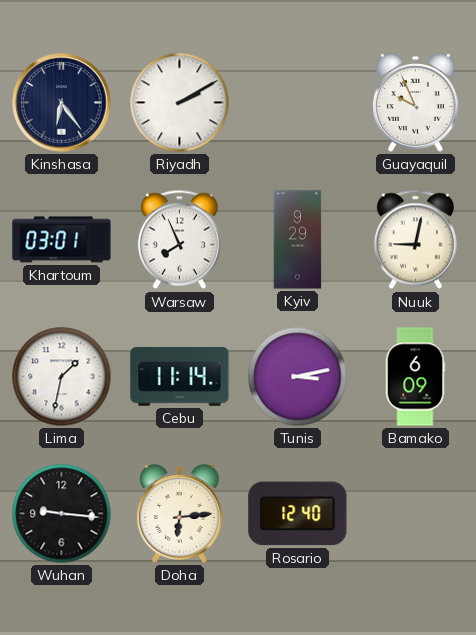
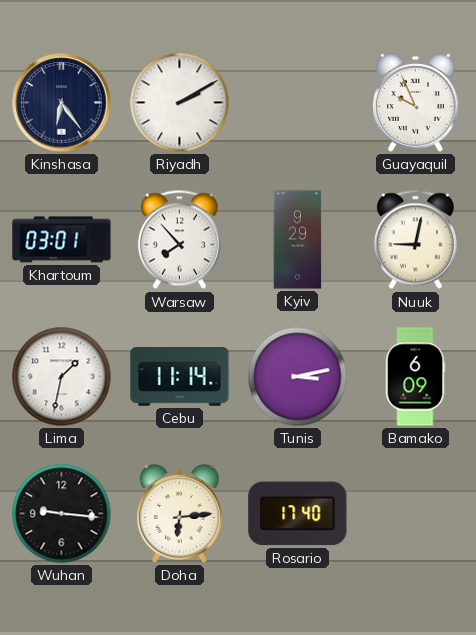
Warsaw: 7:56 -> 7:53 (179, 240)
Rosario: 12:40 -> 17:40 (298, 514)
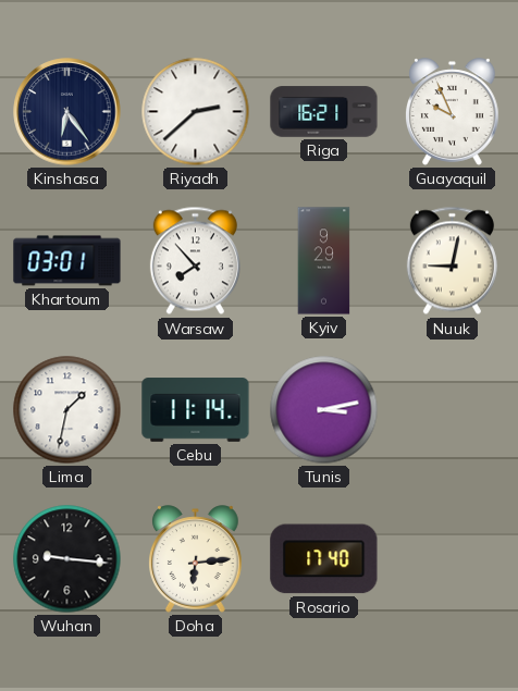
Riyadh: 2:10 -> 2:38 (196, 112)
Riga: none -> 16:21 (324, 112)
Bamako: 6:09 -> none (415, 377)
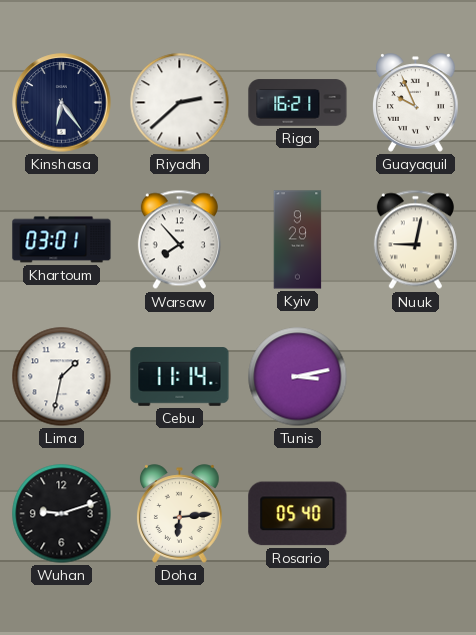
Wuhan: 9:16 -> 9:12 (62, 514)
Rosario: 17:40 -> 05:40 (298, 514)
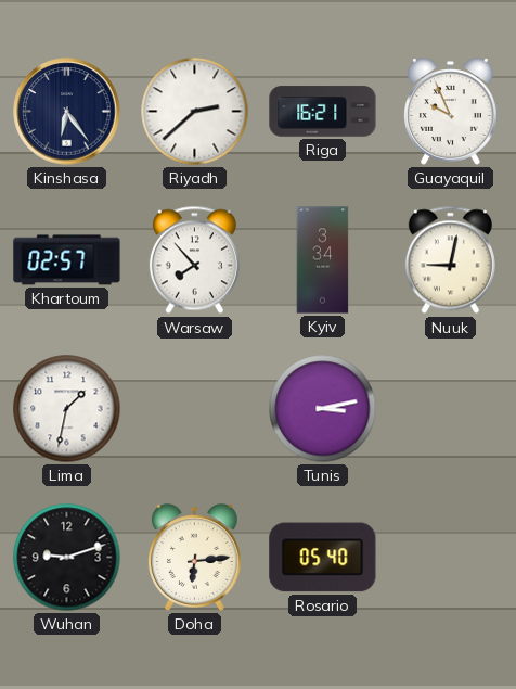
Khartoum: 03:01 -> 02:57 (67, 260)
Kyiv: 9:29 -> 3:34 (323, 260)
Cebu: 11:14 -> none (180, 377)
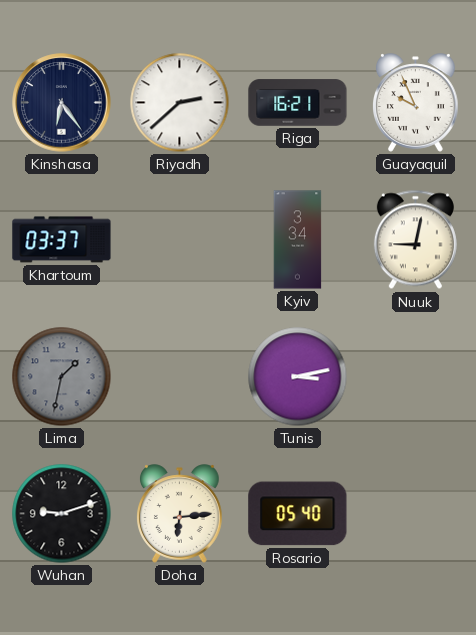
Khartoum: 02:57 -> 03:37 (62, 240)
Warsaw: 7:53 -> none (194, 260)
Lima dial: white -> grey (62, 377)
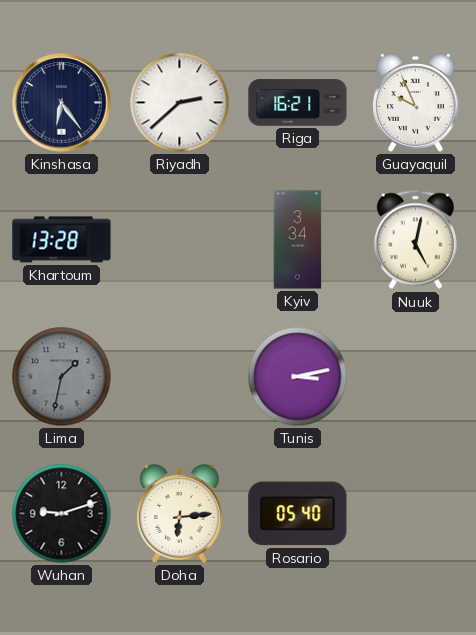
Khartoum: 03:37 -> 13:28 (62, 240)
Nuuk: 9:02 -> 5:02 (415, 240)
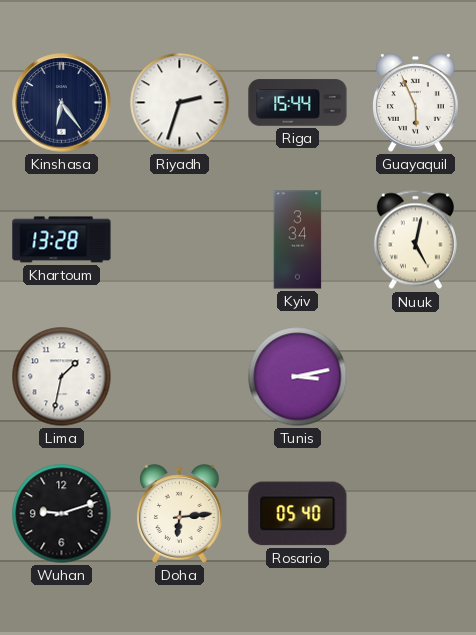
Riyadh: 2:38 -> 2:33 (180, 103)
Riga: 16:21 -> 15:44 (298, 103)
Guayaquil: 9:56 -> 5:56 (416, 103)
Lima dial: grey -> white (62, 377)
